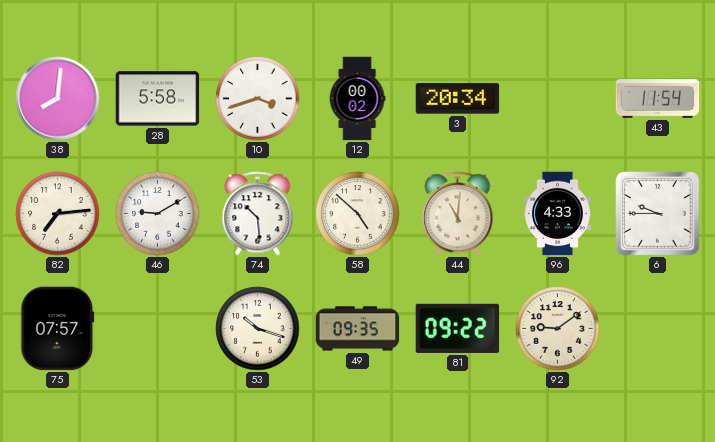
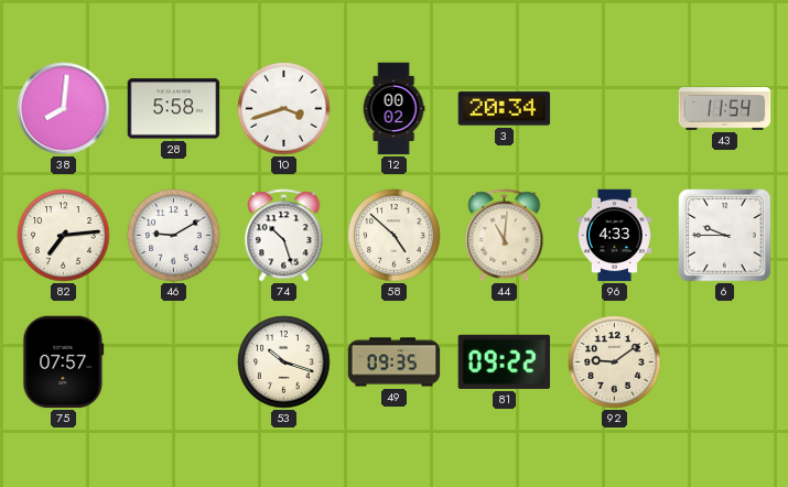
74: 10:29 -> 10:27 (284, 236)
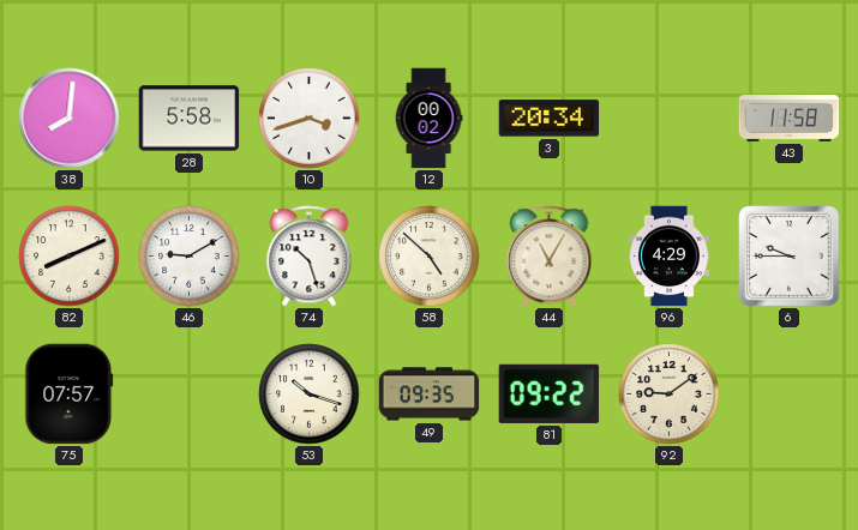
43: 11:54 -> 11:58 (790, 119)
82: 7:14 -> 8:11 (70, 257)
44: 11:01 -> 11:05 (550, 257)
96: 4:33 -> 4:29 (668, 257)
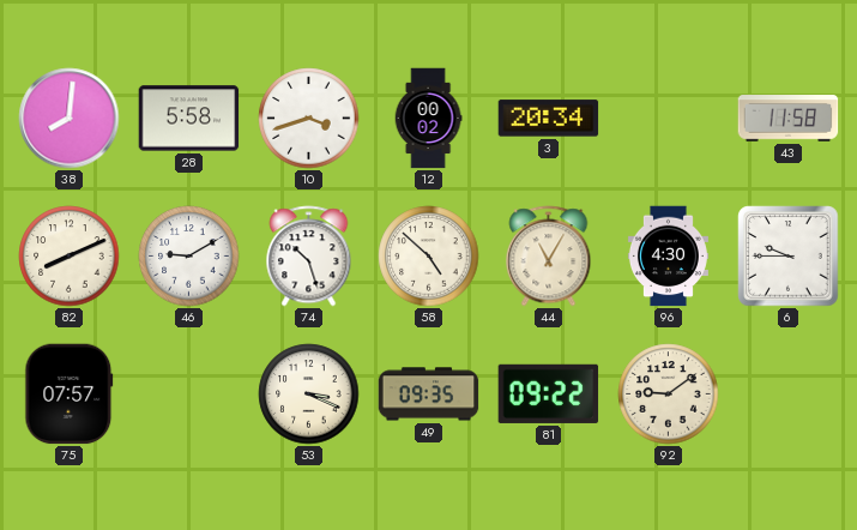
96: 4:29 -> 4:30 (668, 257)
53: 10:18 -> 3:19 (309, 395)
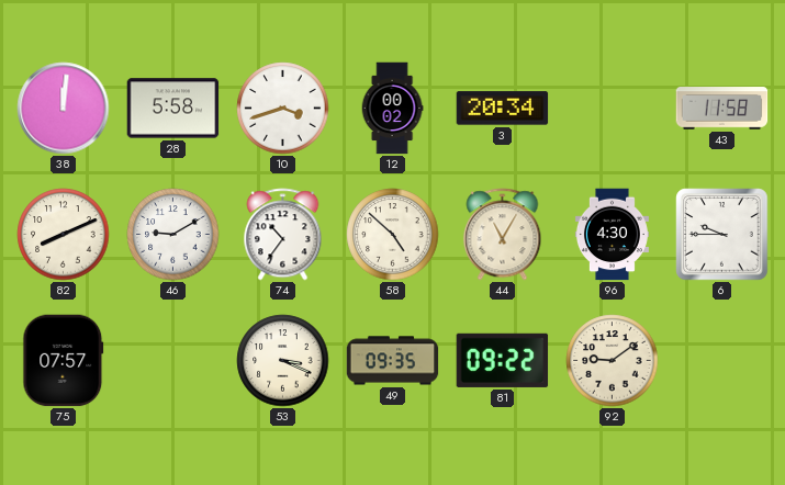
38: 8:01 -> 12:01 (64, 109)
74: 10:27 -> 10:36 (283, 235)
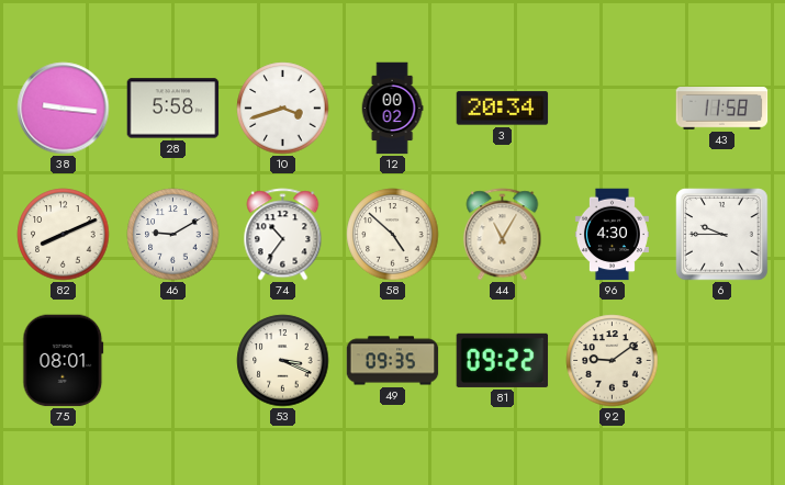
38: 12:01 -> 9:16 (64, 109)
75: 07:57 -> 08:01 (64, 361)
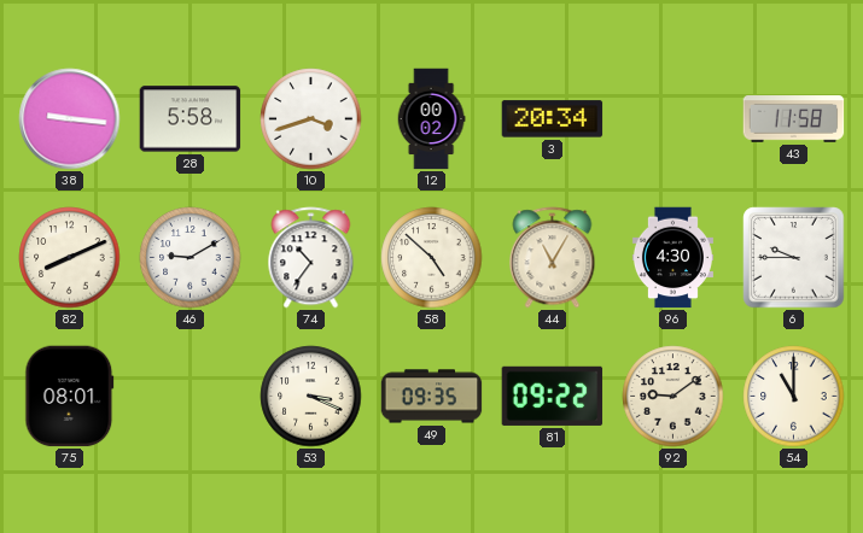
54: none -> 11:00 (794, 397)
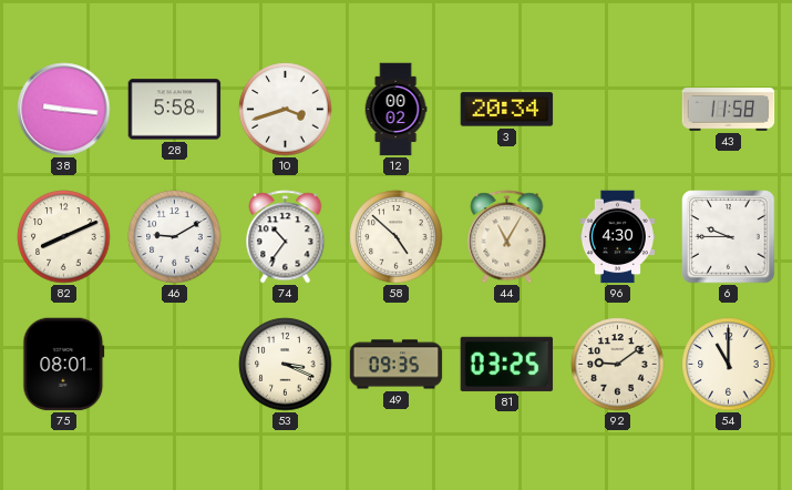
81: 09:22 -> 03:25 (507, 364)
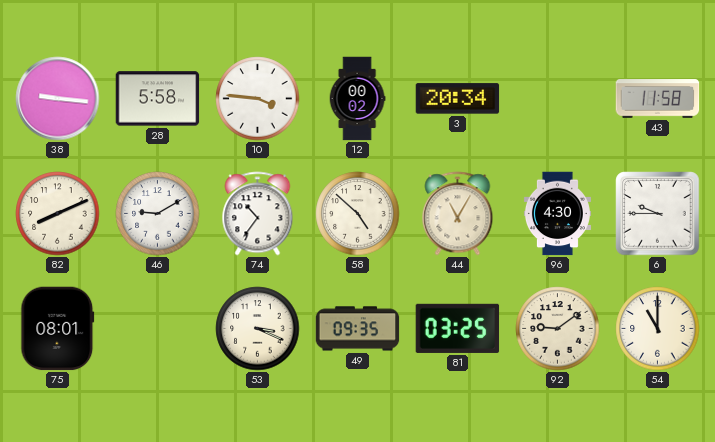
10: 3:42 -> 3:46 (258, 99)
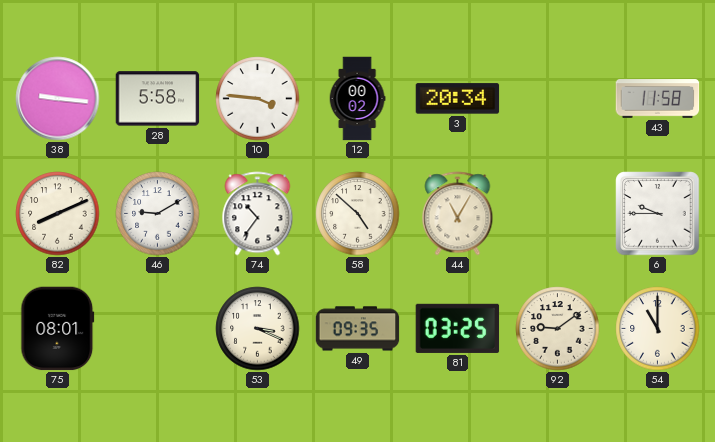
96: 4:30 -> none (557, 214)
